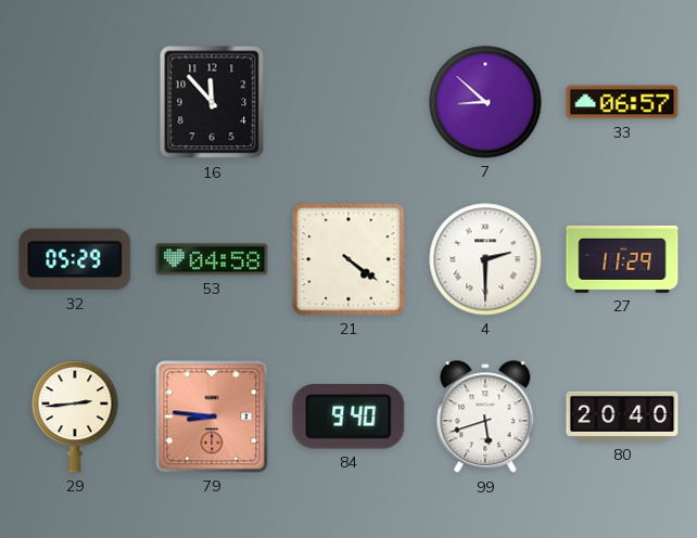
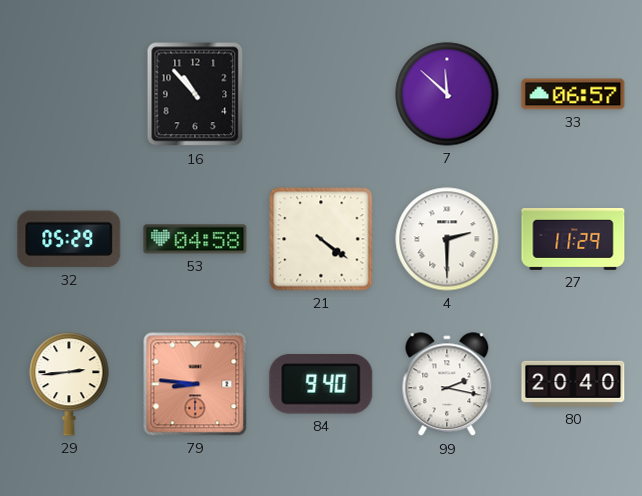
16: 11:53 -> 10:53 (195, 94)
7: 8:52 -> 11:52 (447, 94)
99: 5:42 -> 2:17 (447, 385)
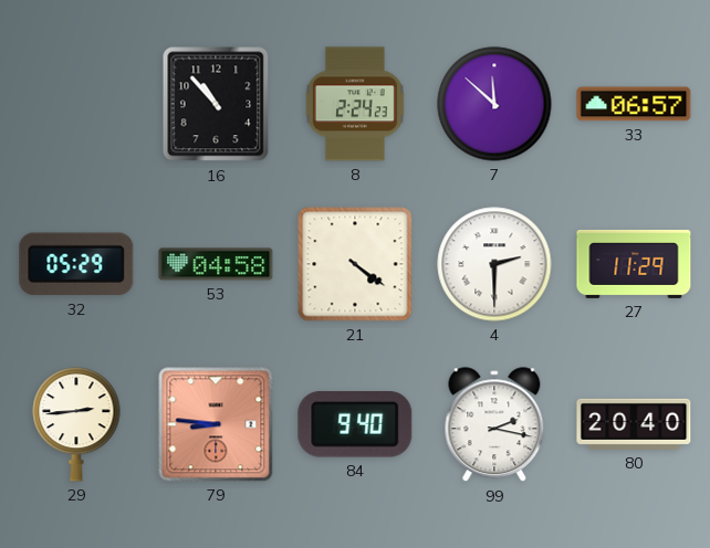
8: none -> 2:24 (355, 104)
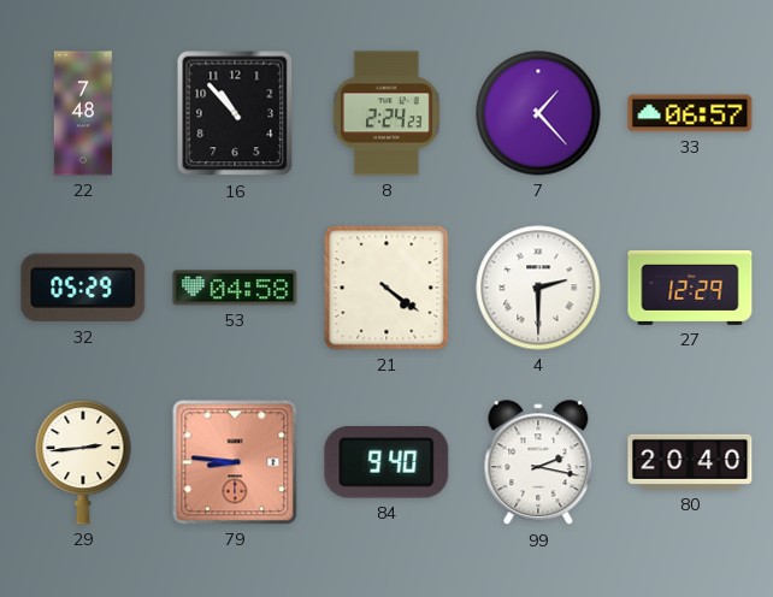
22: none -> 7:48 (83, 113)
7: 11:52 -> 1:23 (538, 113)
27: 11:29 -> 12:29 (690, 288)
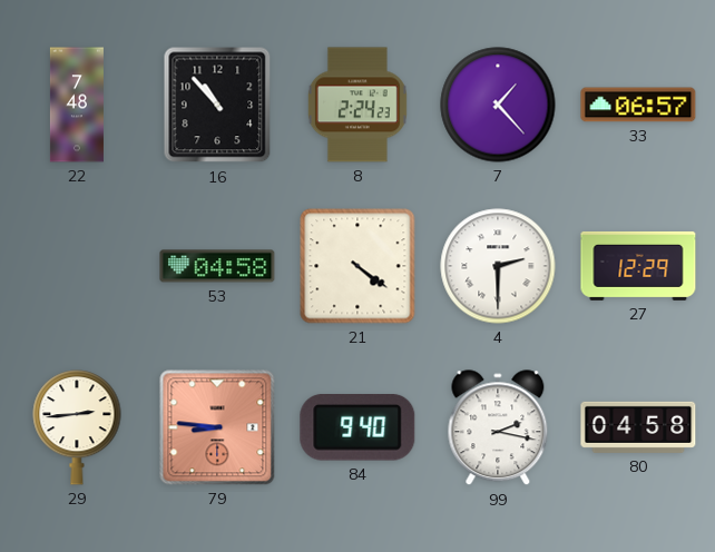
32: 05:29 -> none (83, 288)
80: 20:40 -> 04:58 (638, 427)
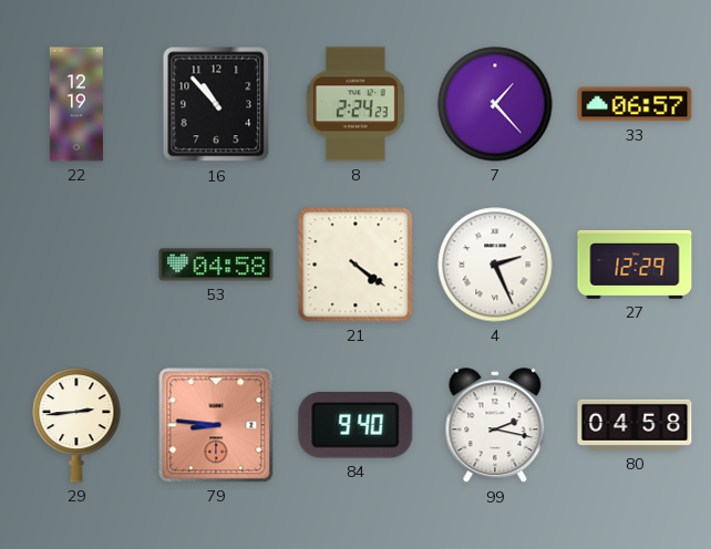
22: 7:48 -> 12:19 (76, 104)
4: 2:30 -> 2:26 (495, 265)
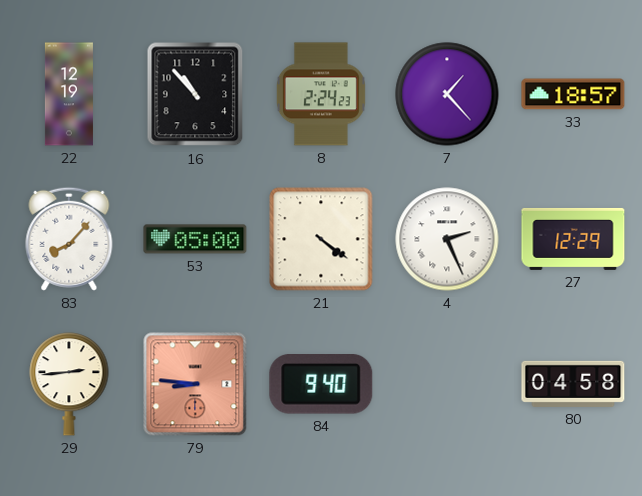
33: 06:57 -> 18:57 (573, 94)
83: none -> 8:07 (69, 239)
53: 04:58 -> 05:00 (195, 239)
99: 2:17 -> none (495, 426)
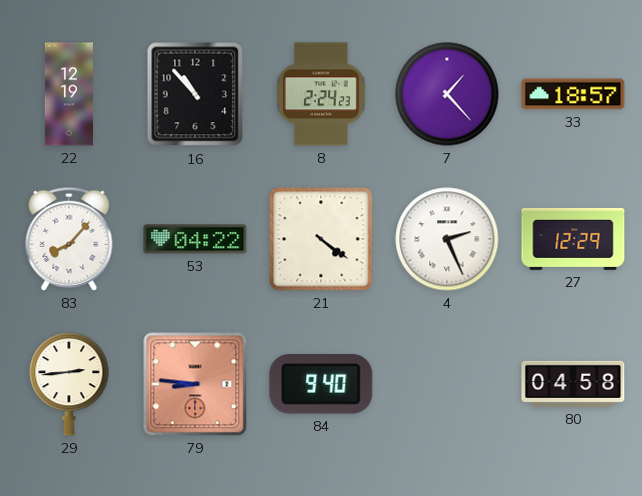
53: 05:00 -> 04:22 (195, 239)
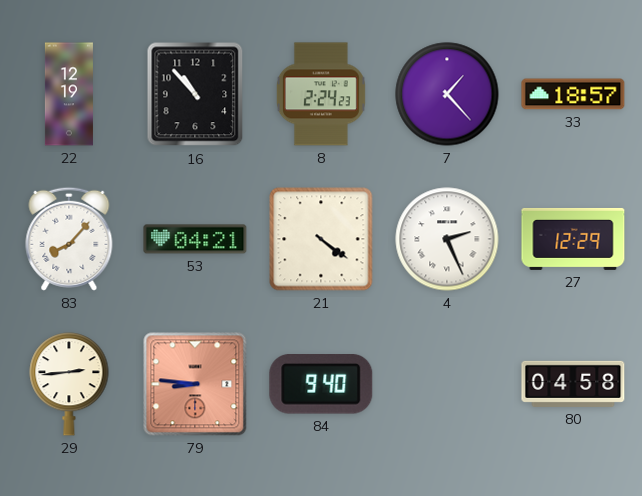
53: 04:22 -> 04:21 (195, 239)
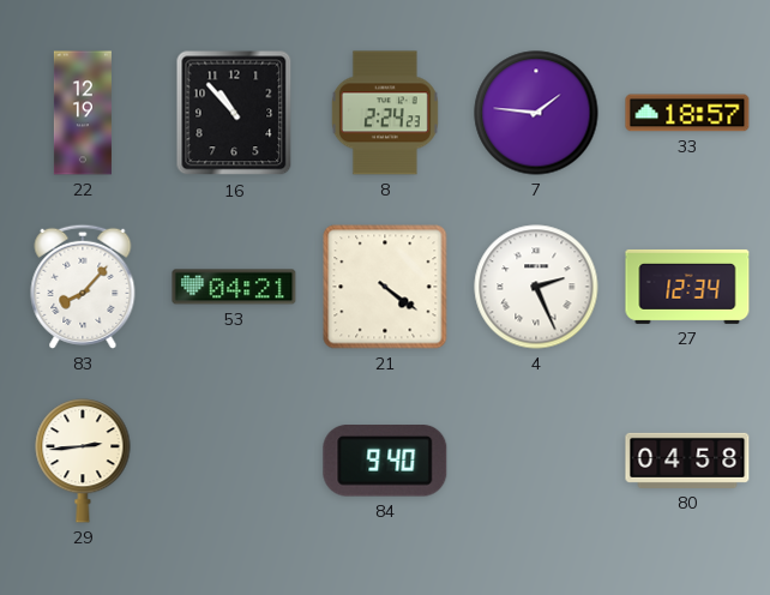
7: 1:23 -> 1:46 (536, 113)
27: 12:29 -> 12:34 (687, 287)
79: 8:46 -> none (195, 384)
